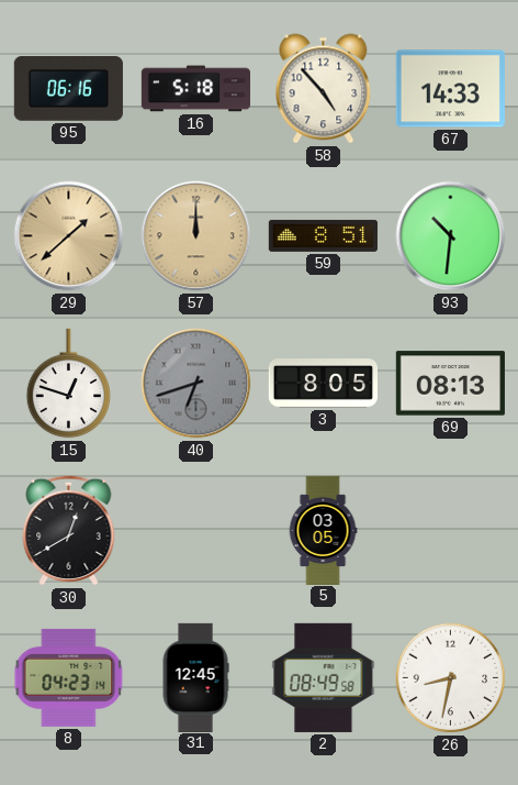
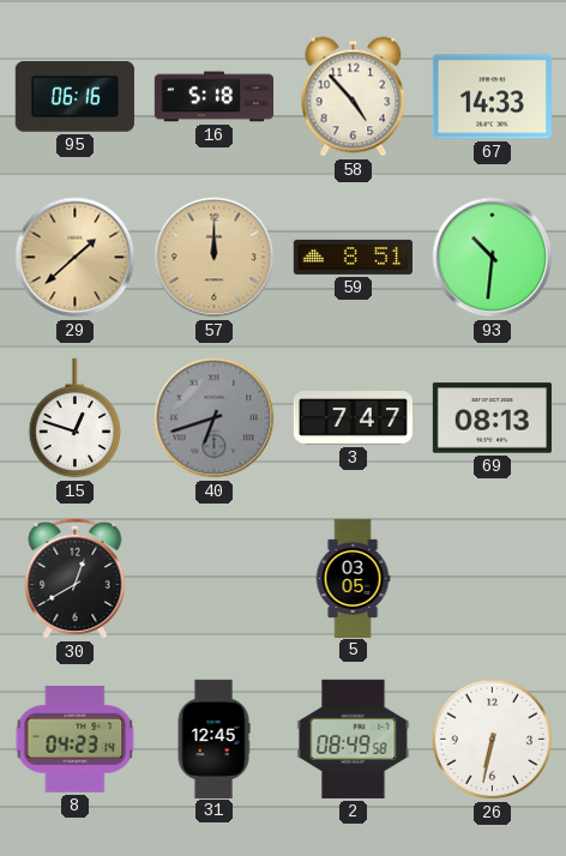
3: 8:05 -> 7:47 (353, 418)
26: 8:32 -> 6:32 (493, 740)
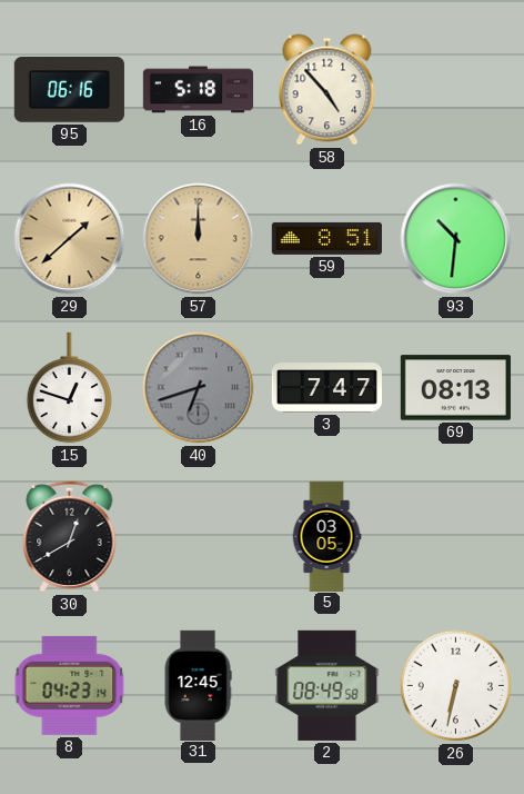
67: 14:33 -> none (492, 97)
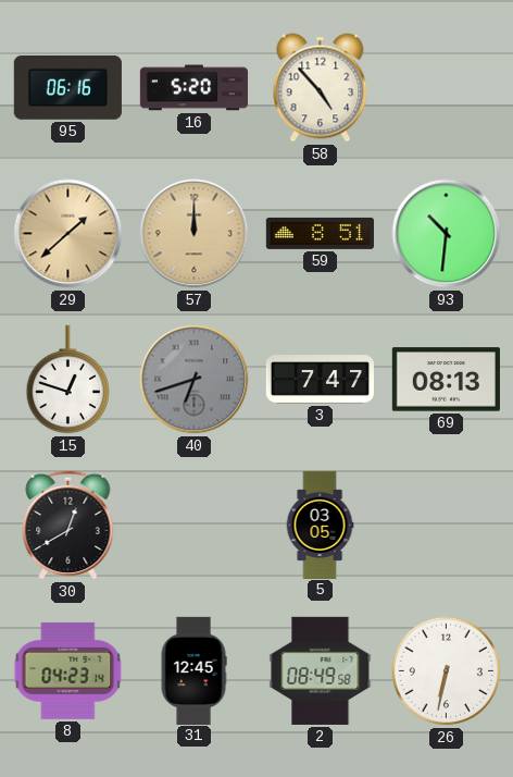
16: 5:18 -> 5:20 (193, 88)
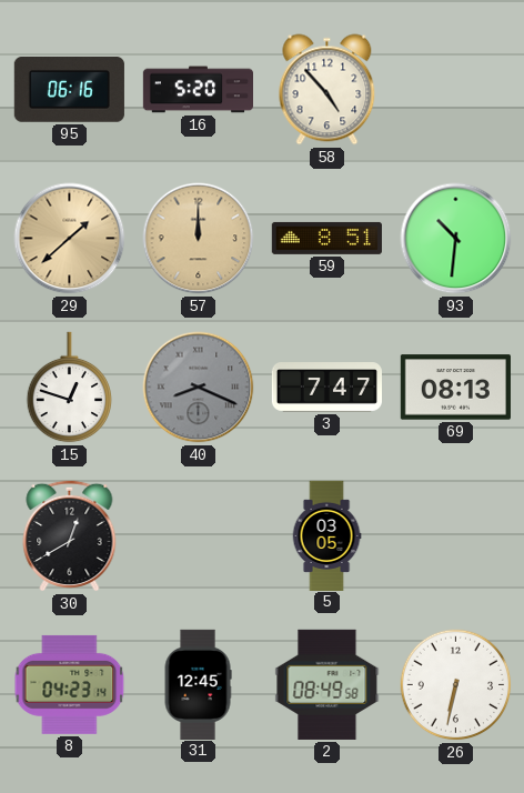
40: 6:42 -> 8:19 (199, 388)
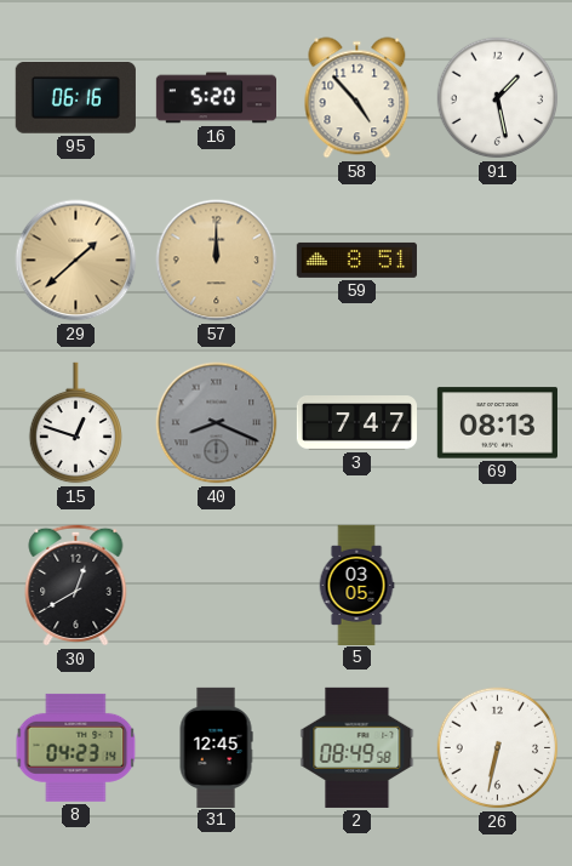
91: none -> 1:28 (498, 98)
93: 10:31 -> none (456, 239)
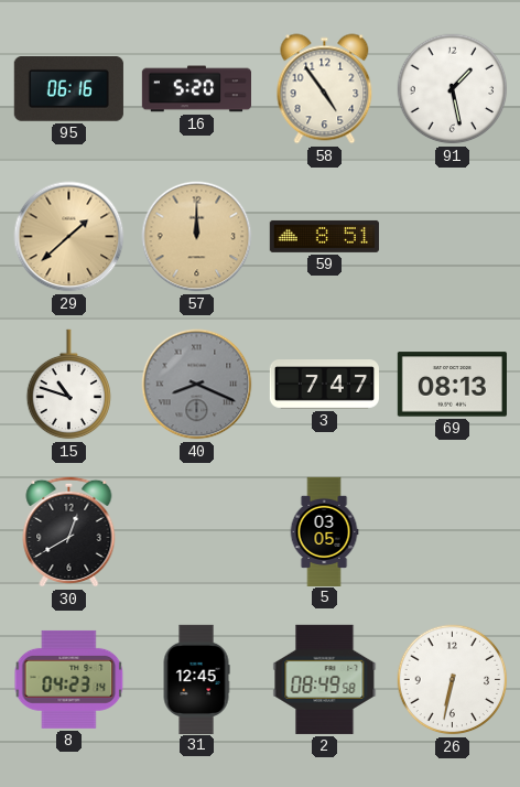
58: 4:53 -> 4:54 (325, 89)
15: 12:48 -> 10:48 (69, 385)
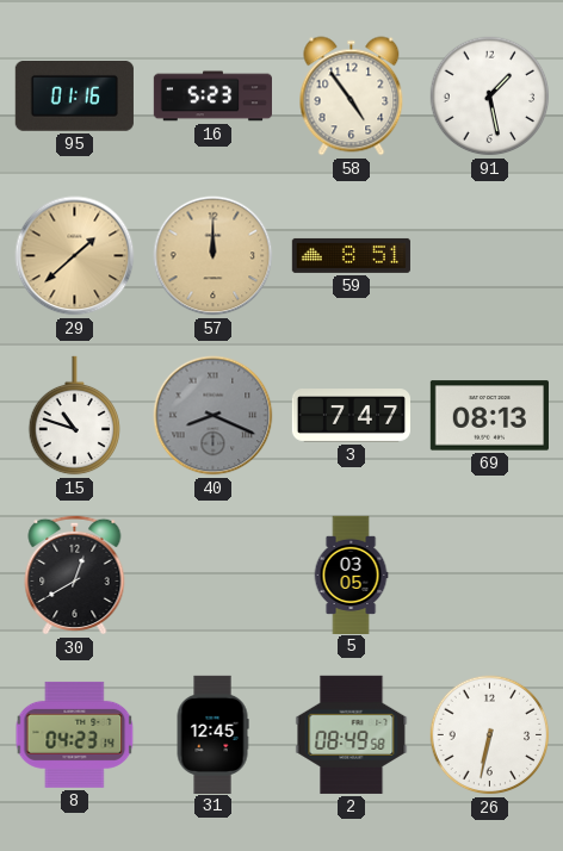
95: 06:16 -> 01:16 (74, 97)
16: 5:20 -> 5:23 (212, 97)
